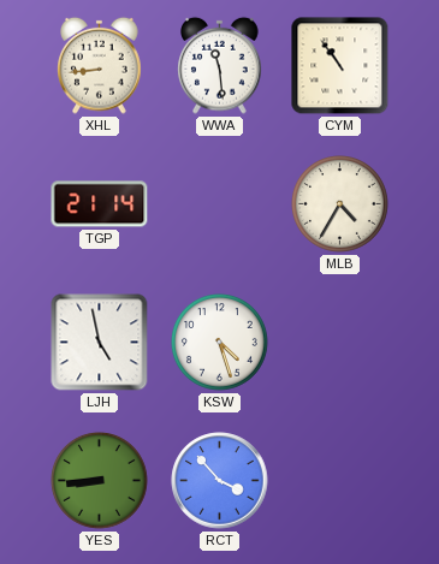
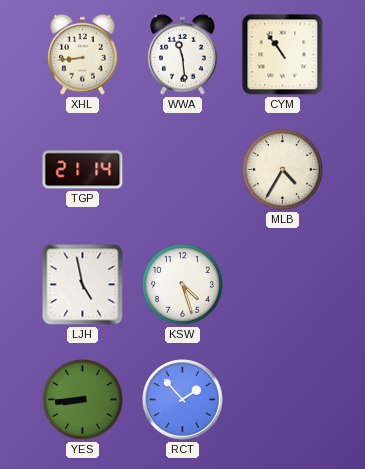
RCT: 3:53 -> 1:53 (183, 400)
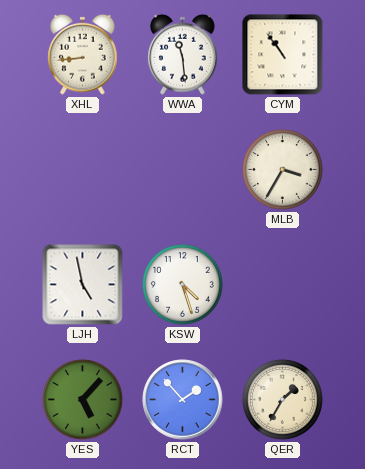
TGP: 21:14 -> none (83, 170)
MLB: 4:35 -> 3:35 (283, 170)
YES: 8:44 -> 5:07 (83, 400)
QER: none -> 1:35 (283, 400)
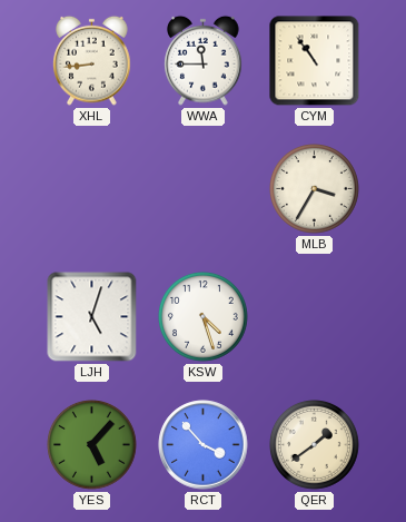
WWA: 11:29 -> 11:45 (204, 60)
LJH: 4:58 -> 5:03 (92, 317)
RCT: 1:53 -> 3:53 (204, 445)
QER: 1:35 -> 1:39 (315, 445)
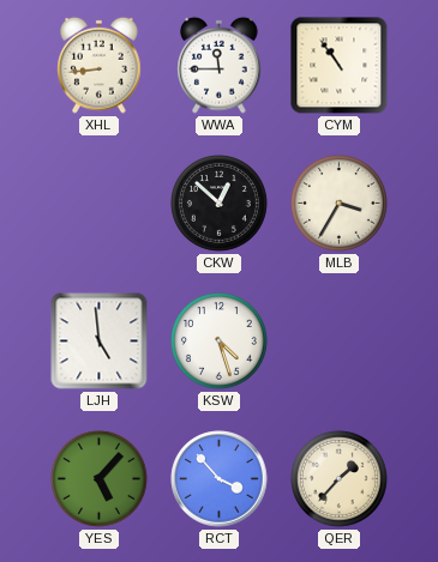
CKW: none -> 12:52 (220, 204)
LJH: 5:03 -> 4:59 (100, 342)
QER: 1:39 -> 1:37 (340, 479)
